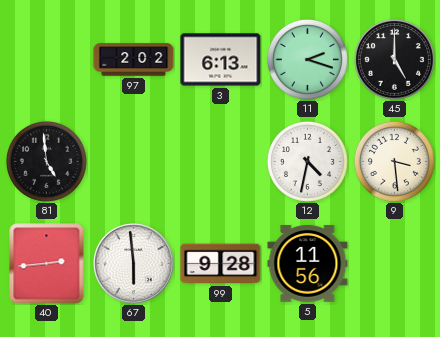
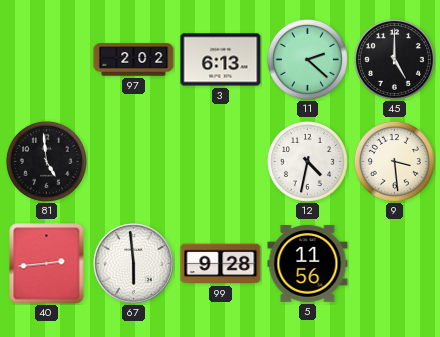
11: 2:18 -> 2:22 (307, 59)
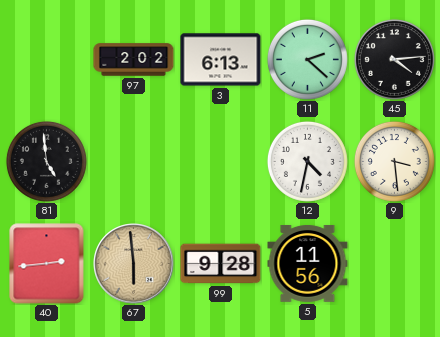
45: 5:00 -> 4:14 (394, 59)
67 dial: white -> champagne (134, 264)
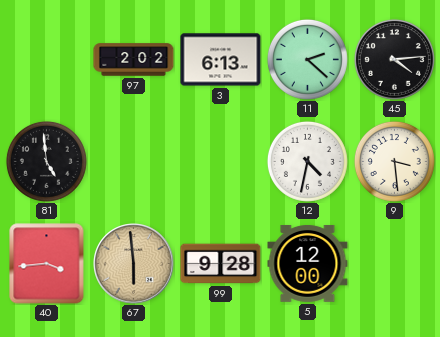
40: 2:44 -> 3:44 (47, 264)
5: 11:56 -> 12:00 (308, 264)
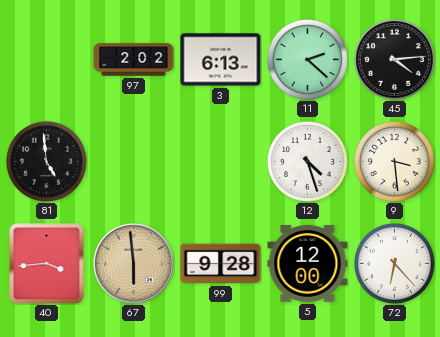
12: 4:32 -> 4:27 (307, 161)
72: none -> 6:23 (394, 263)
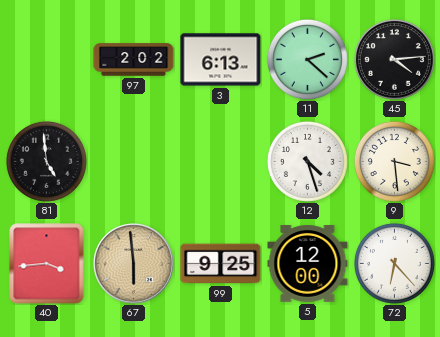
99: 9:28 -> 9:25 (221, 264)
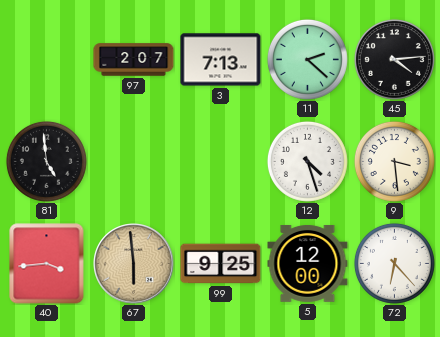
97: 2:02 -> 2:07 (134, 60)
3: 6:13 -> 7:13 (221, 60)
